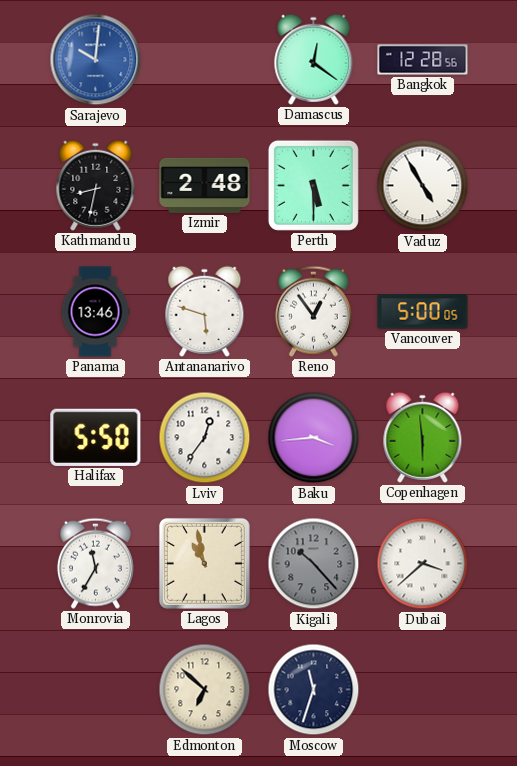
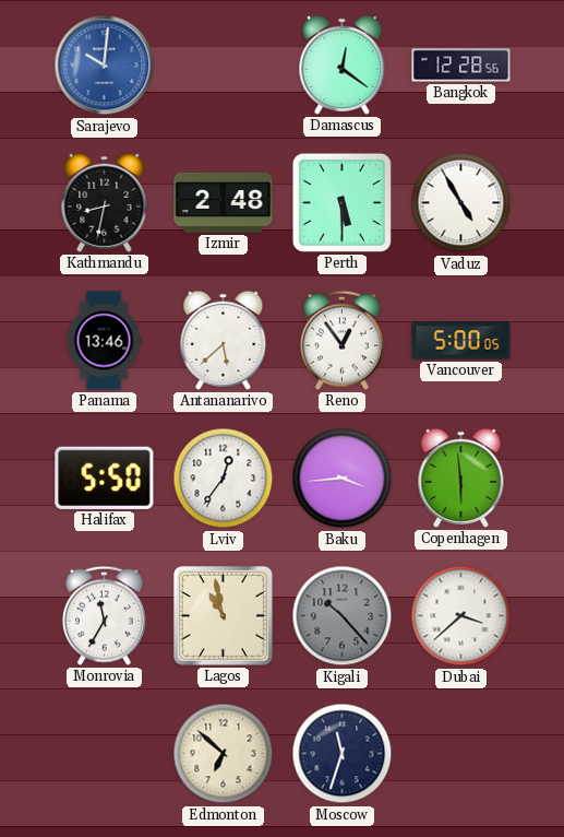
Antananarivo: 5:48 -> 5:38 (224, 340)
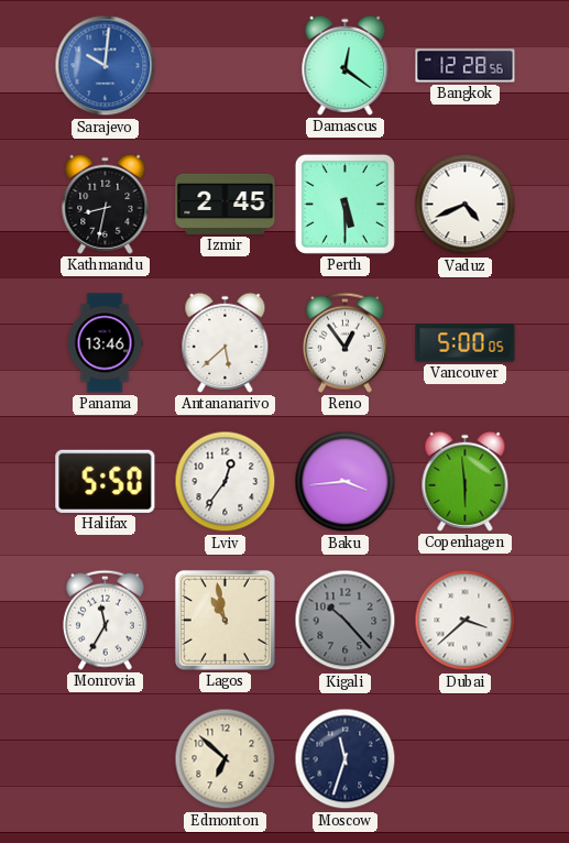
Izmir: 2:48 -> 2:45 (226, 204)
Vaduz: 4:55 -> 4:41 (466, 205)
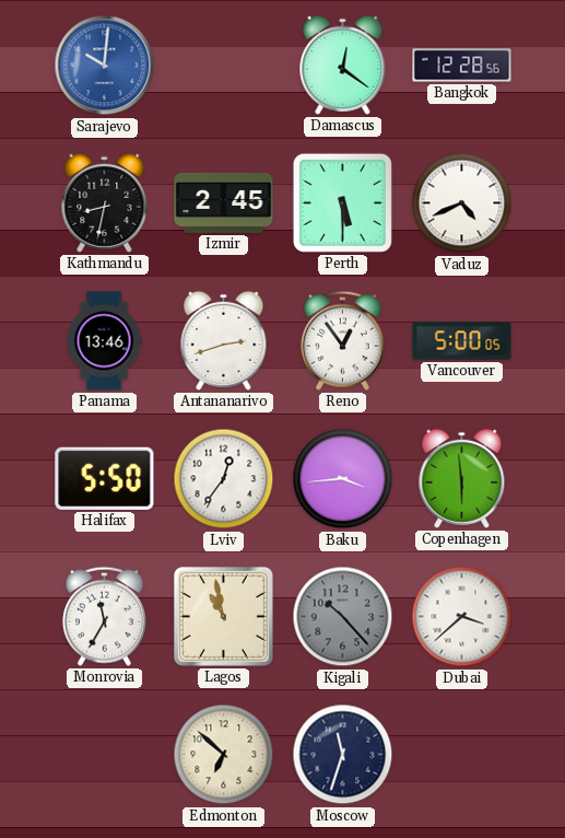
Antananarivo: 5:38 -> 2:42 (224, 340)
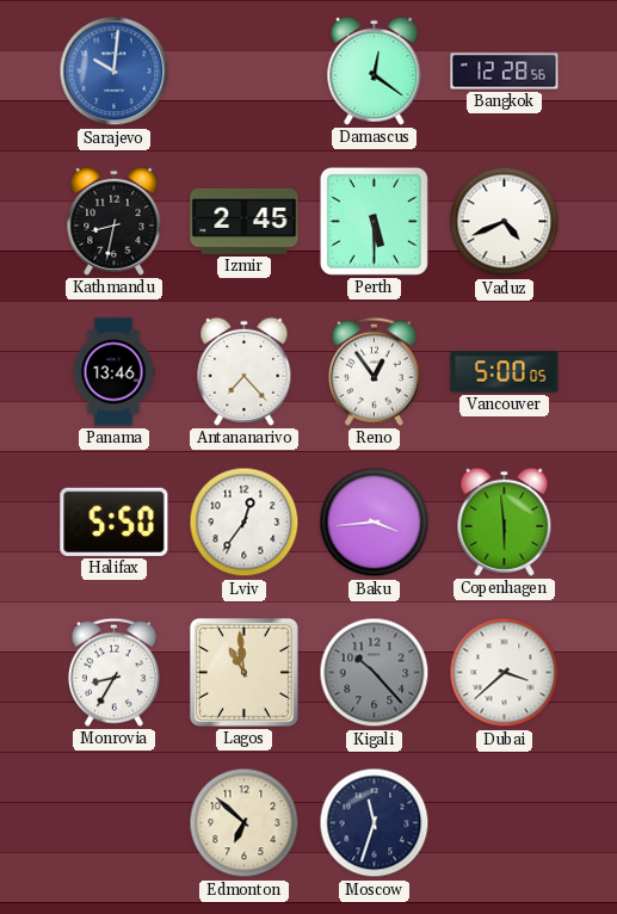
Antananarivo: 2:42 -> 7:23 (245, 371)
Monrovia: 11:35 -> 8:35 (113, 672)
Lagos: 10:58 -> 10:59 (243, 672)
